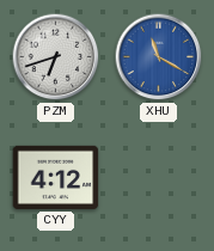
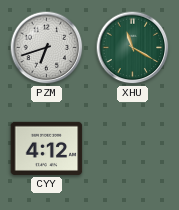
XHU dial: blue -> green (133, 48)
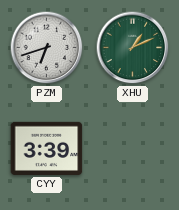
XHU: 11:20 -> 1:11 (133, 48)
CYY: 4:12 -> 3:39 (47, 148)
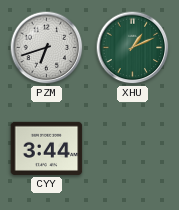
CYY: 3:39 -> 3:44 (47, 148)
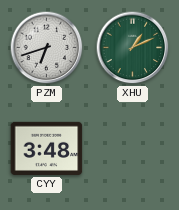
CYY: 3:44 -> 3:48 (47, 148)
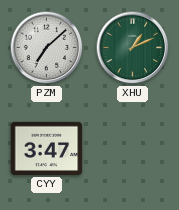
PZM: 6:42 -> 7:08 (47, 48)
CYY: 3:48 -> 3:47 (47, 148)
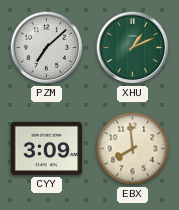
CYY: 3:47 -> 3:09 (47, 148)
EBX: none -> 7:59 (133, 149)
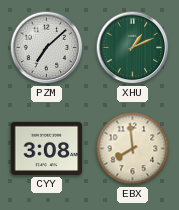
CYY: 3:09 -> 3:08 (47, 148)
